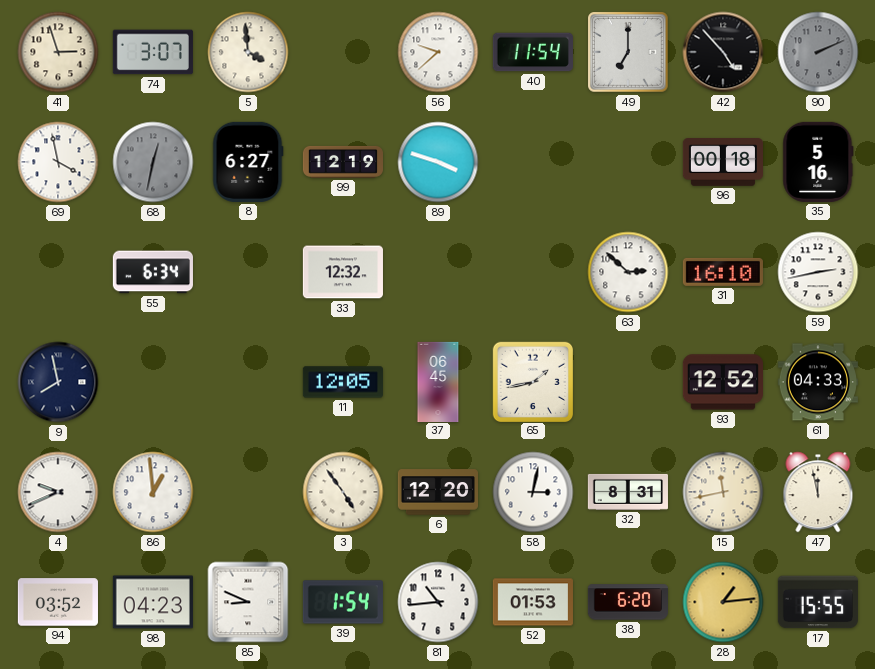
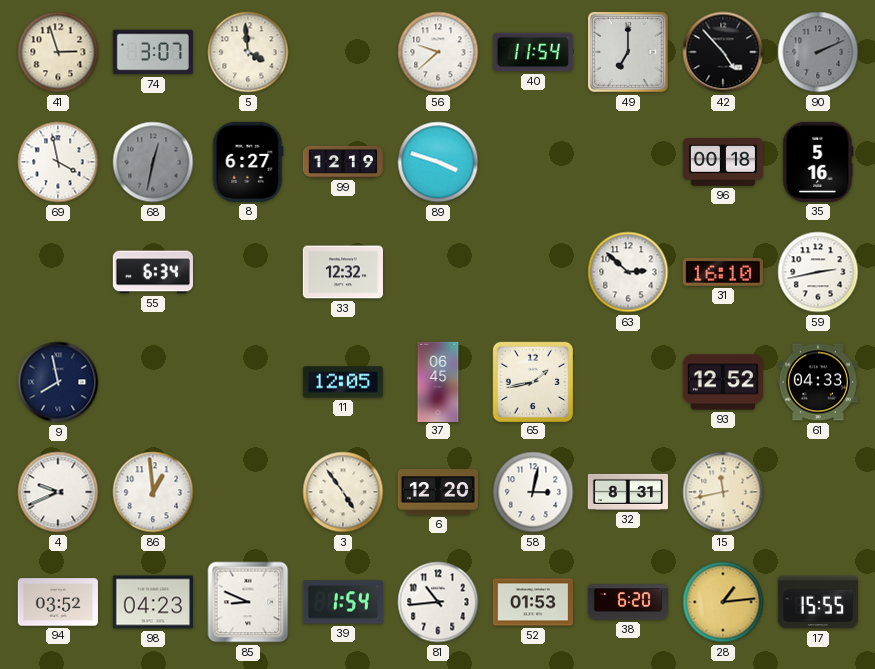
47: 11:58 -> none (818, 492)
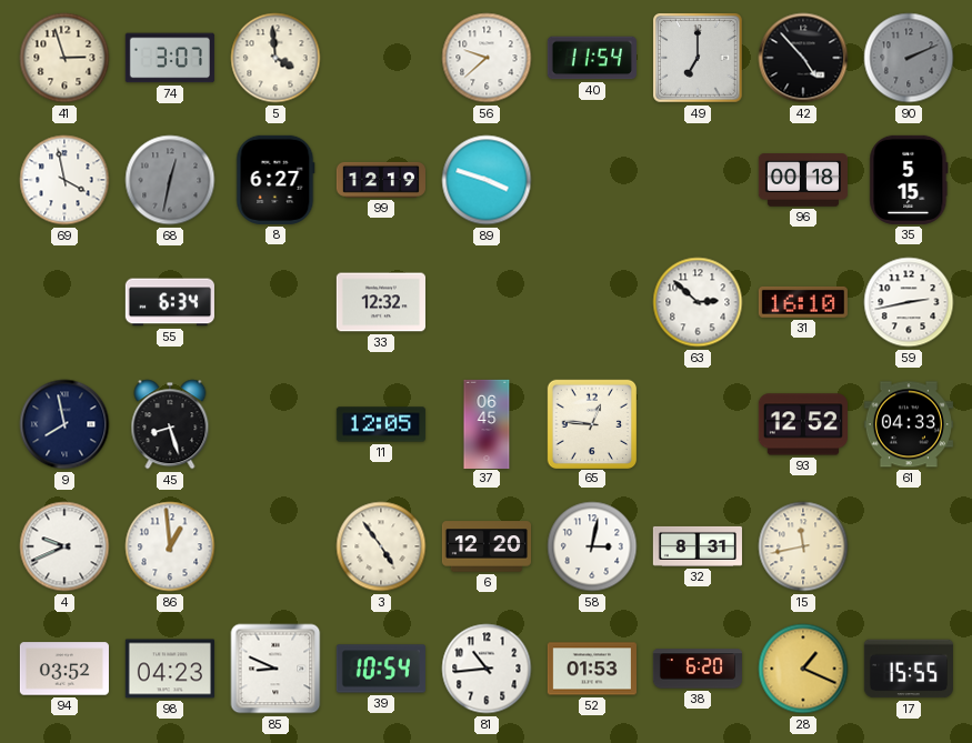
35: 5:16 -> 5:15 (909, 180)
45: none -> 8:27 (170, 424)
65: 1:43 -> 12:46 (591, 423)
39: 1:54 -> 10:54 (381, 669)
28: 1:14 -> 1:19 (803, 669)
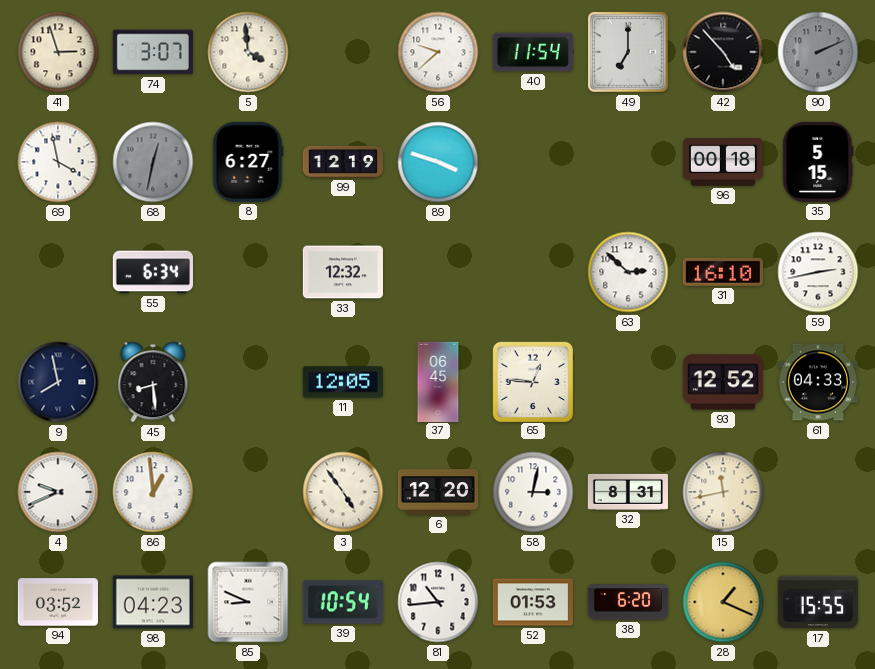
45: 8:27 -> 8:29 (153, 382)
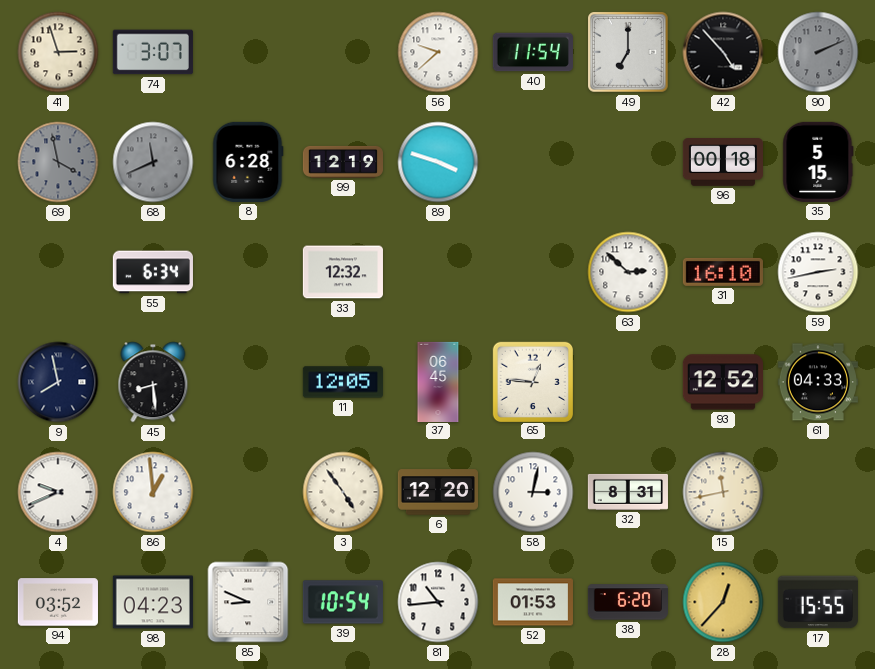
5: 3:59 -> none (248, 52)
69 dial: white -> grey (58, 162)
68: 12:32 -> 11:41 (153, 162)
8: 6:27 -> 6:28 (248, 162)
28: 1:19 -> 12:37 (723, 602)
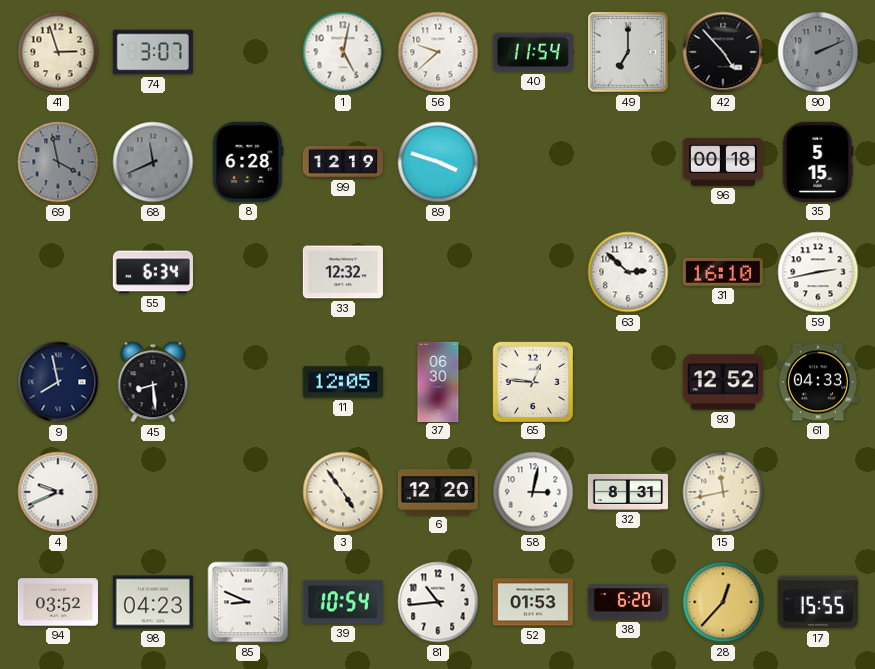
1: none -> 5:02 (343, 52)
37: 06:45 -> 06:30 (438, 381)
86: 12:59 -> none (153, 492)
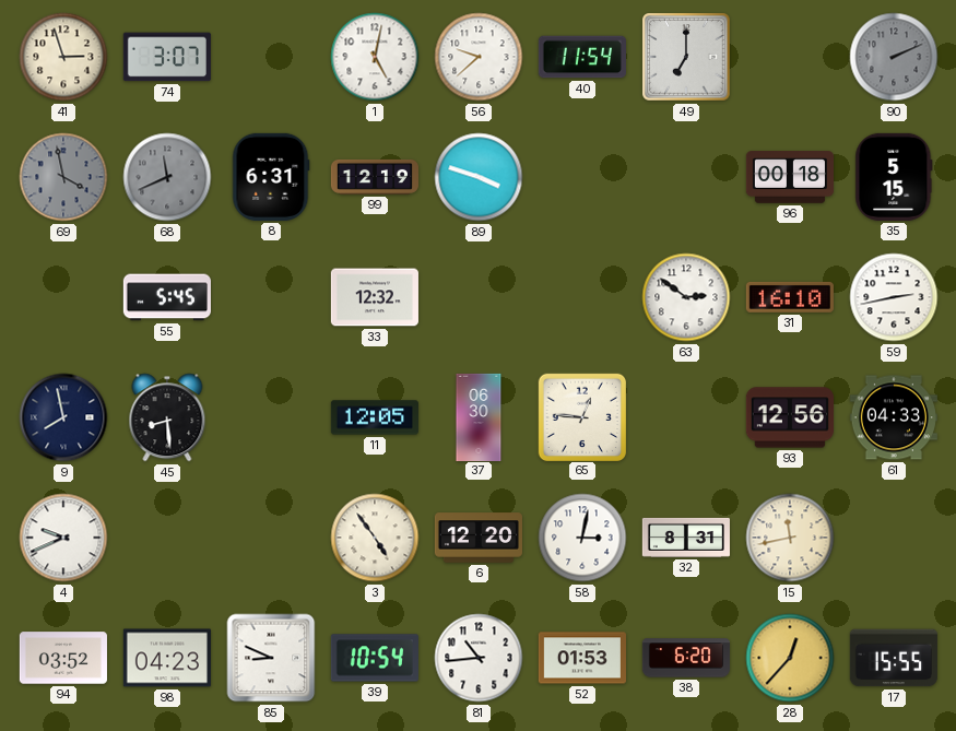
42: 4:53 -> none (723, 52)
8: 6:28 -> 6:31 (271, 177)
55: 6:34 -> 5:45 (167, 297)
63: 2:52 -> 2:51 (686, 297)
93: 12:52 -> 12:56 (790, 417)
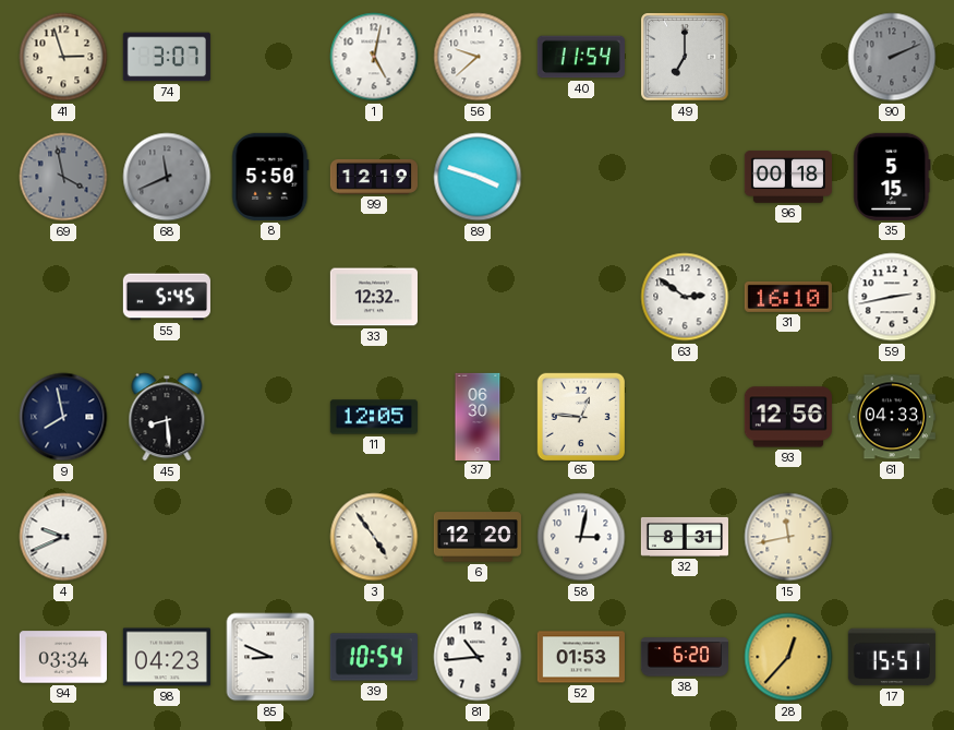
8: 6:31 -> 5:50 (270, 177)
94: 03:52 -> 03:34 (63, 657)
17: 15:55 -> 15:51 (892, 657)
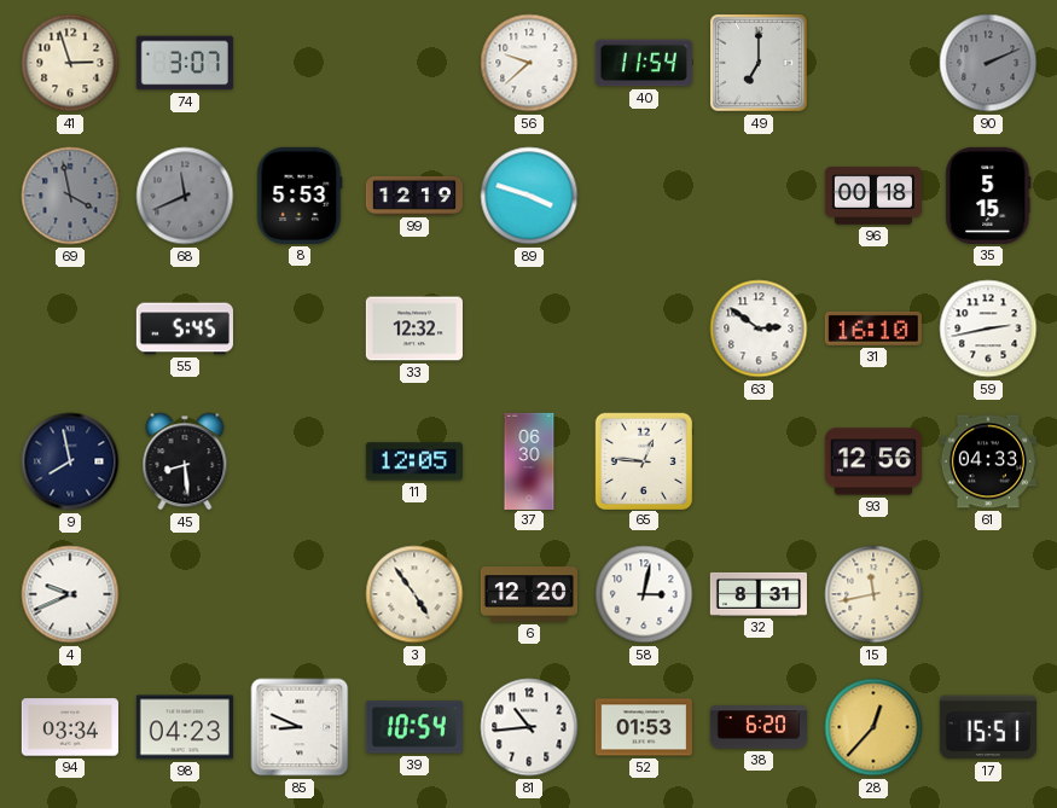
1: 5:02 -> none (374, 57)
8: 5:50 -> 5:53 (300, 196)
